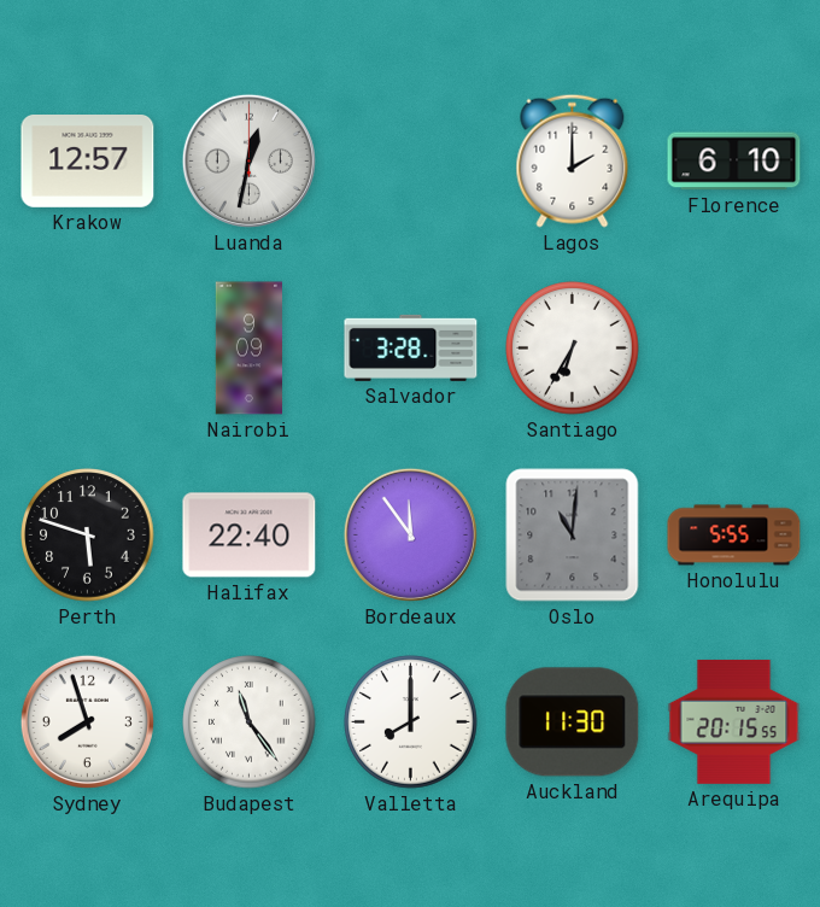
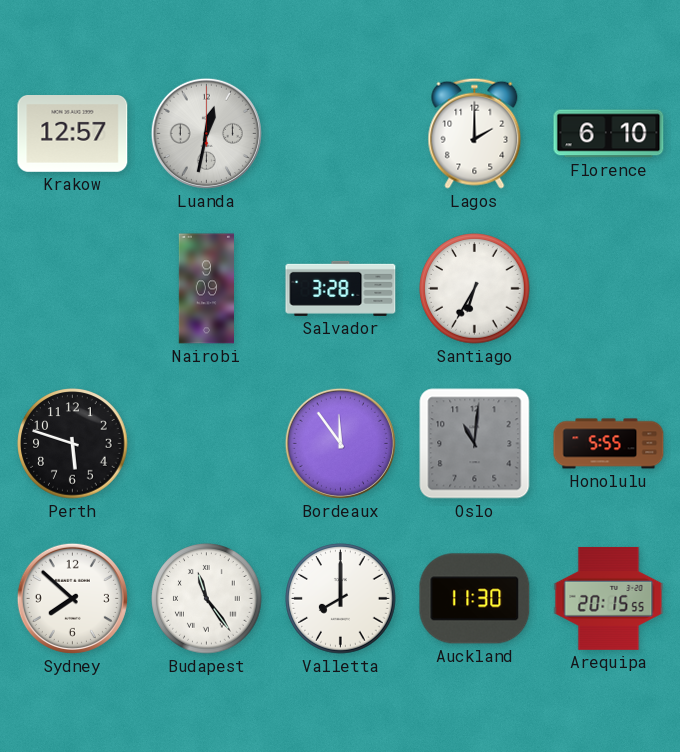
Halifax: 22:40 -> none (250, 536)
Sydney: 7:57 -> 7:52 (72, 598)
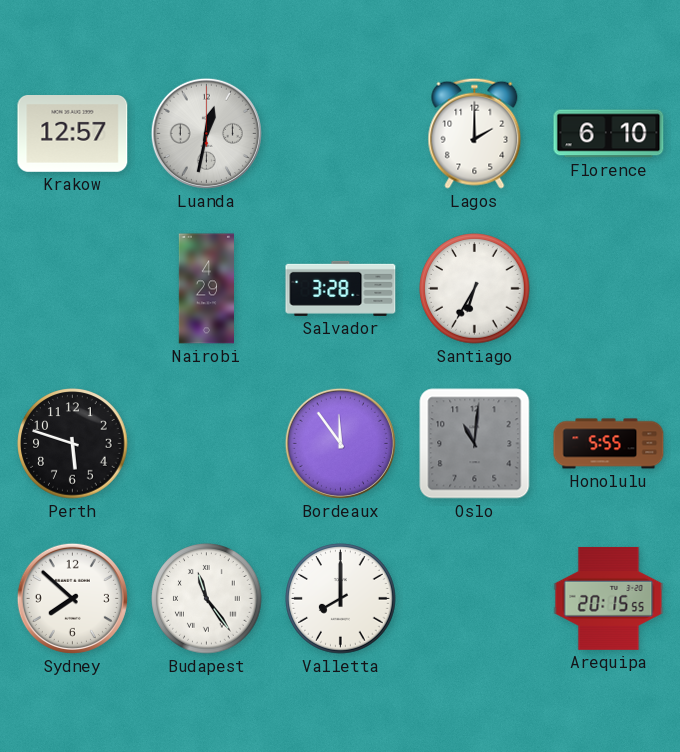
Nairobi: 9:09 -> 4:29 (206, 289)
Auckland: 11:30 -> none (475, 599)
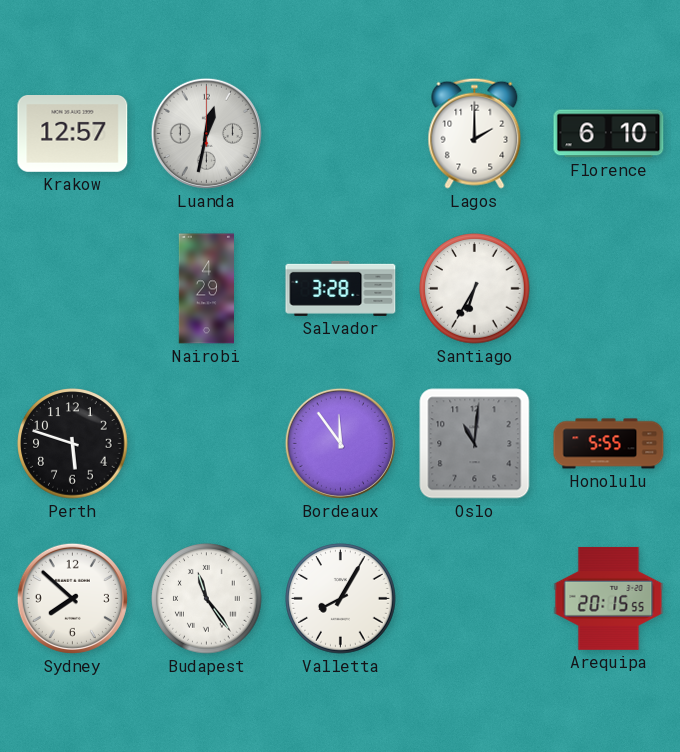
Valletta: 8:00 -> 8:05 (341, 599)
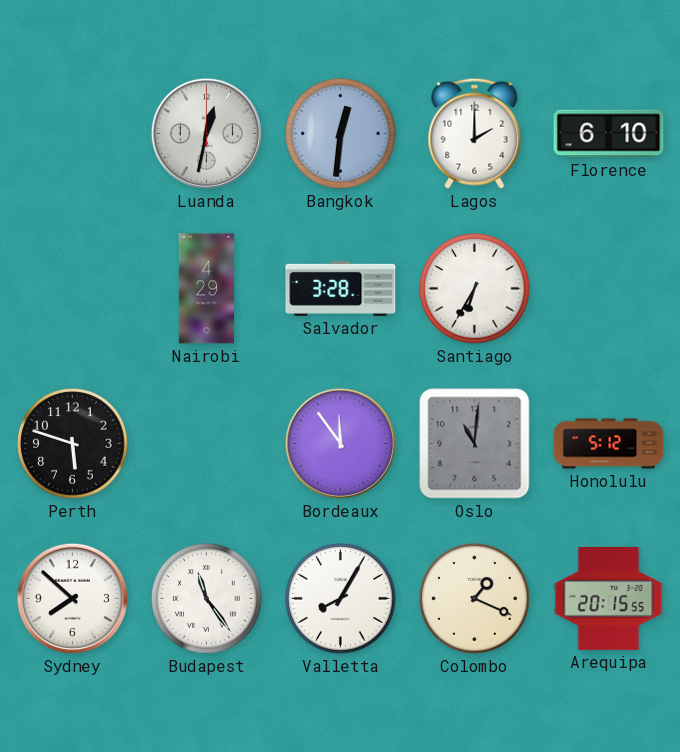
Krakow: 12:57 -> none (73, 134)
Bangkok: none -> 12:31 (341, 134)
Honolulu: 5:55 -> 5:12 (609, 444)
Colombo: none -> 1:19 (475, 599)
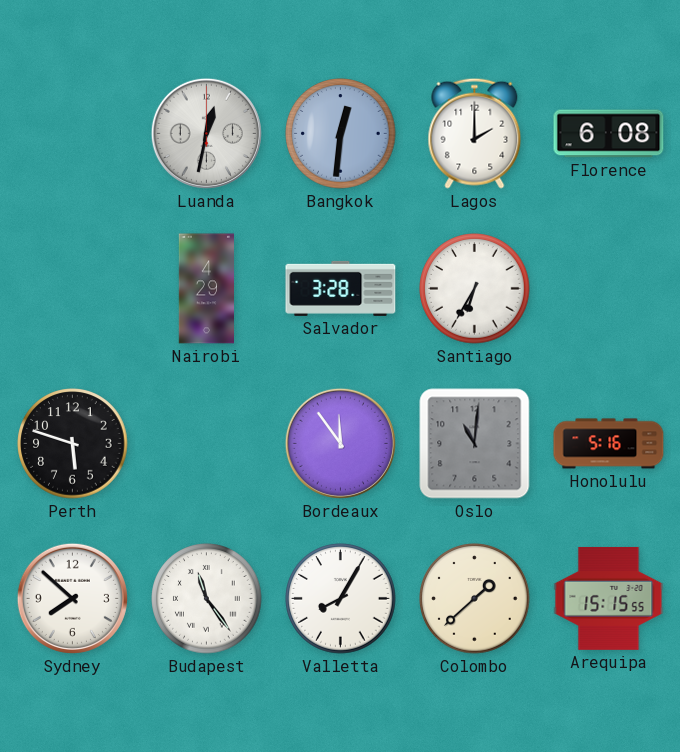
Florence: 6:10 -> 6:08 (609, 134)
Honolulu: 5:12 -> 5:16 (609, 444)
Colombo: 1:19 -> 1:38 (475, 599)
Arequipa: 20:15 -> 15:15 (609, 598)
